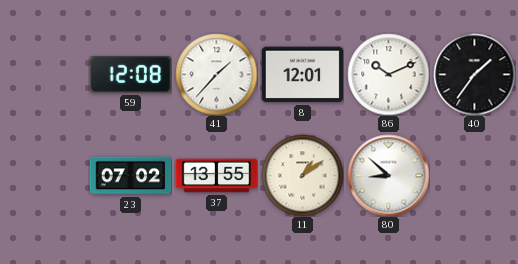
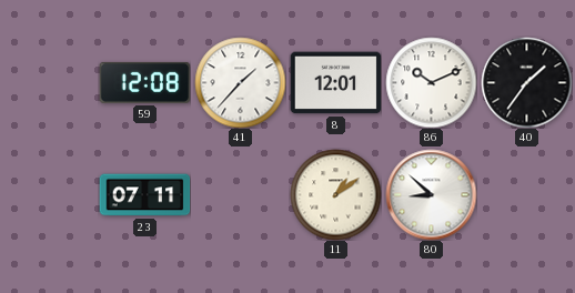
23: 07:02 -> 07:11 (144, 195)
37: 13:55 -> none (216, 176)
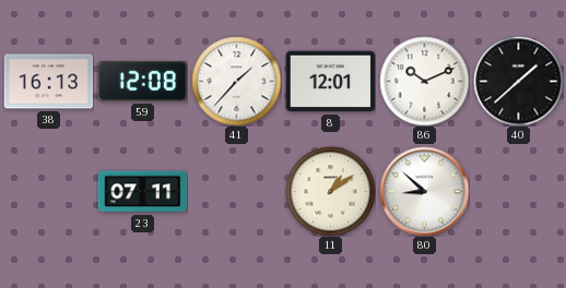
38: none -> 16:13 (48, 82)
40: 1:36 -> 1:38 (518, 81)
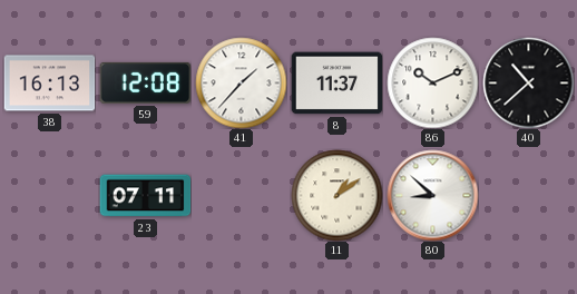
8: 12:01 -> 11:37 (336, 84)
40: 1:38 -> 10:38 (528, 82)
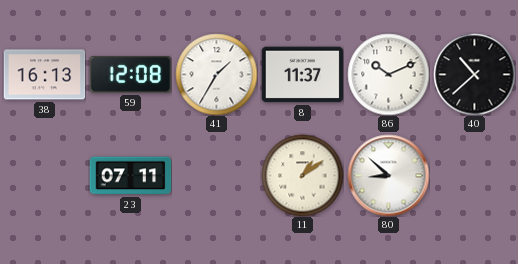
41: 1:37 -> 1:35 (216, 74)
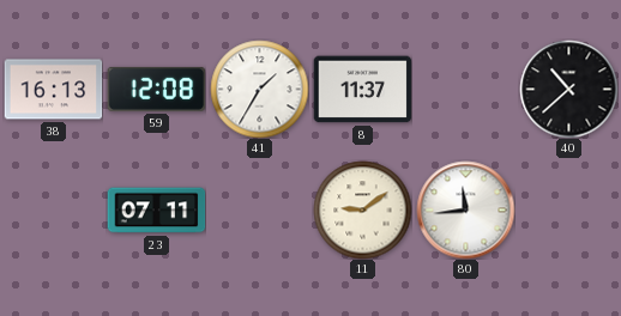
86: 10:11 -> none (388, 74)
11: 1:09 -> 9:09 (362, 209)
80: 8:52 -> 11:44 (465, 209)
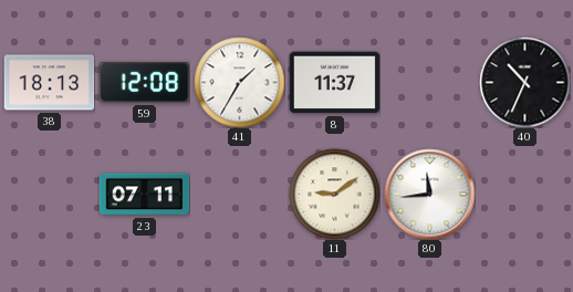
38: 16:13 -> 18:13 (49, 83)
40: 10:38 -> 10:34 (524, 82)
